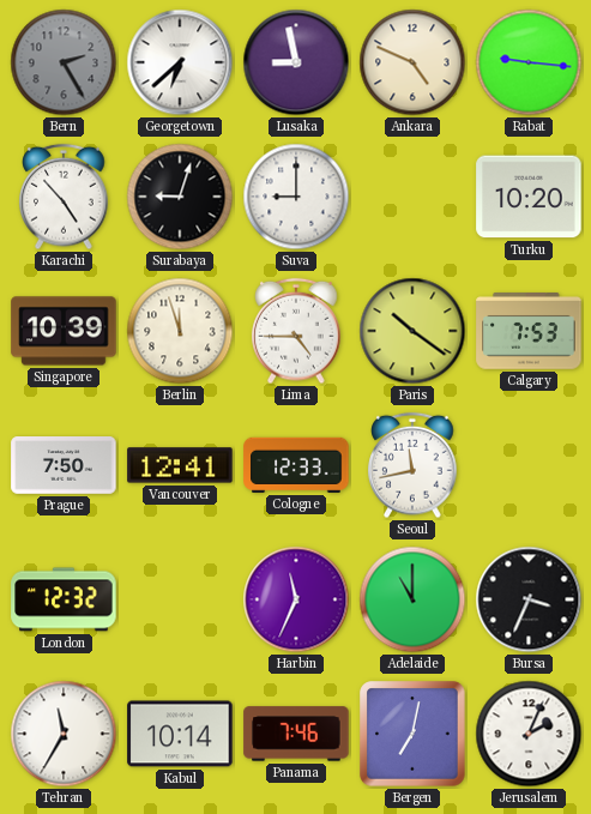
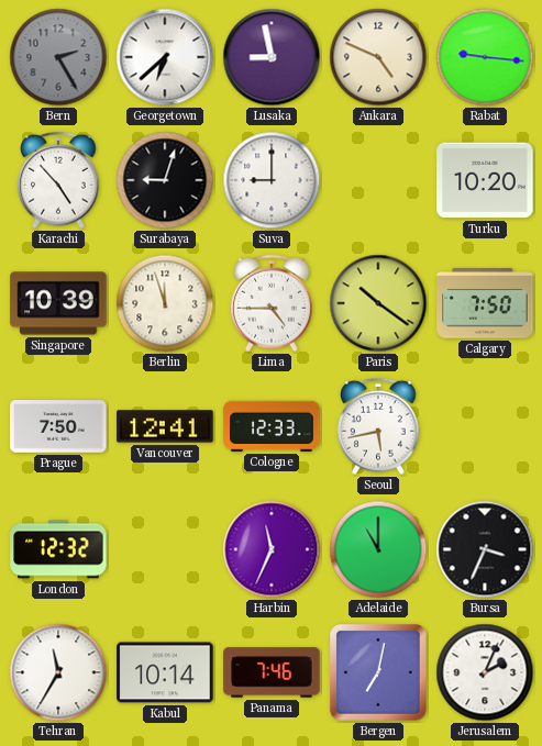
Calgary: 7:53 -> 7:50 (485, 304)
Seoul: 11:43 -> 5:43 (378, 426)
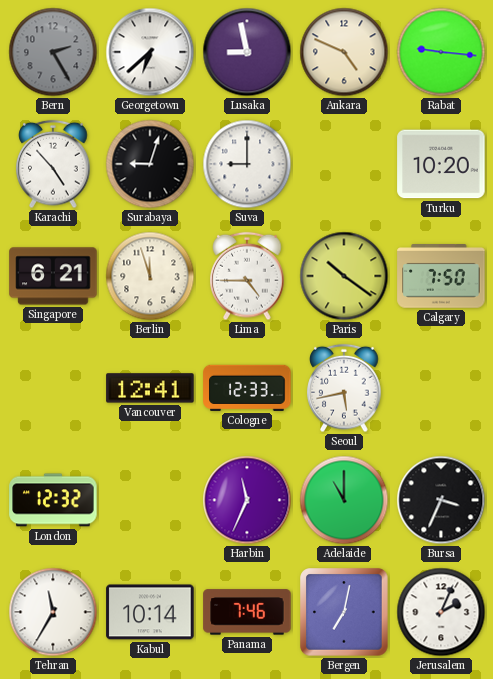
Singapore: 10:39 -> 6:21 (53, 276)
Prague: 7:50 -> none (58, 427)
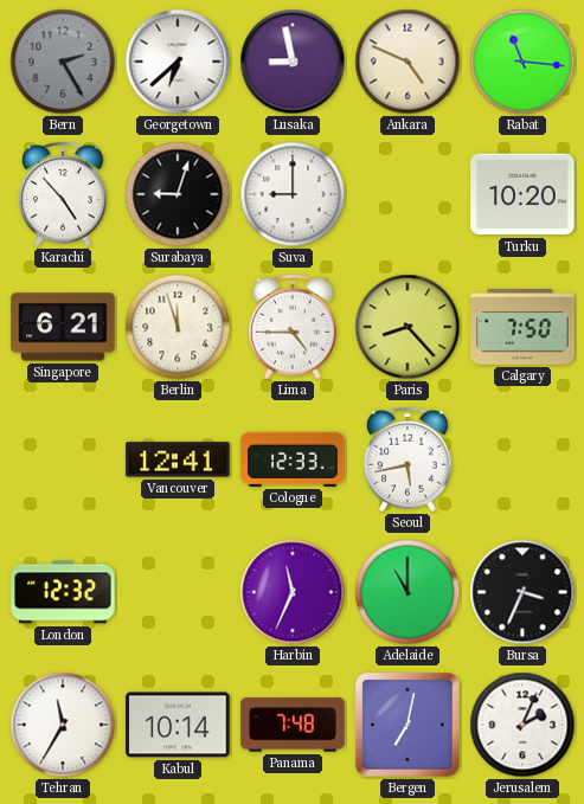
Rabat: 9:16 -> 11:16 (522, 62)
Paris: 10:21 -> 8:23 (407, 327)
Panama: 7:46 -> 7:48 (293, 725)
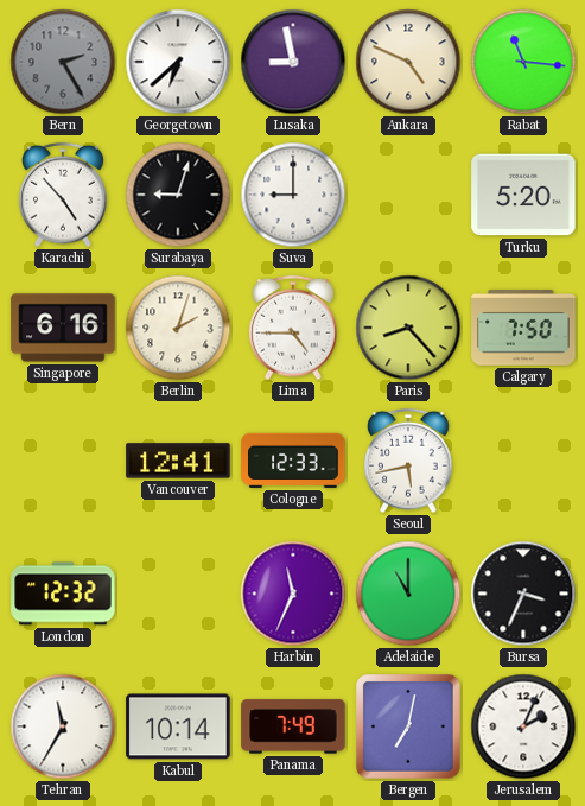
Turku: 10:20 -> 5:20 (523, 195)
Singapore: 6:21 -> 6:16 (63, 328)
Berlin: 11:57 -> 2:03 (178, 328)
Panama: 7:48 -> 7:49 (293, 726)
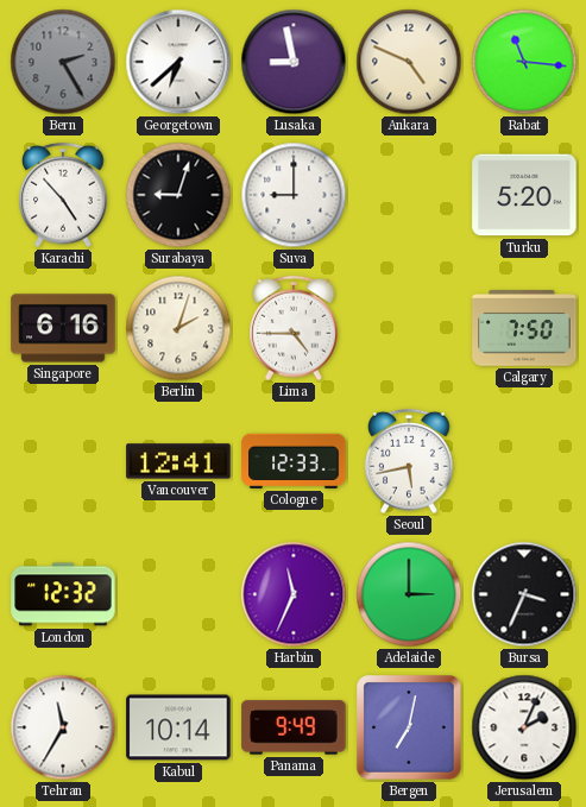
Paris: 8:23 -> none (408, 328)
Adelaide: 11:00 -> 3:00 (409, 594)
Panama: 7:49 -> 9:49 (294, 727)
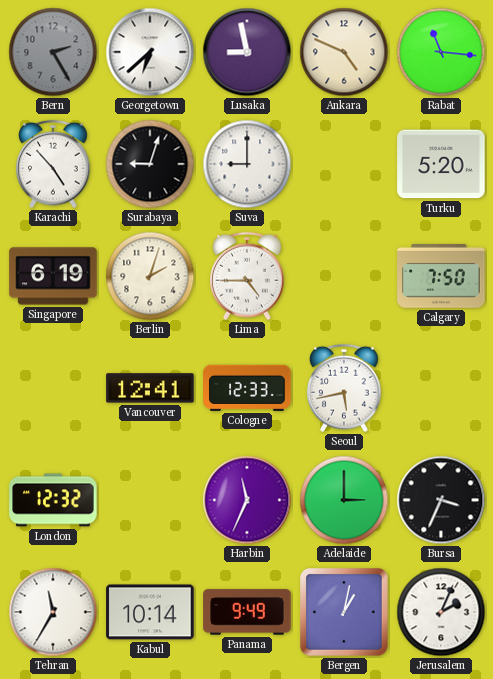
Singapore: 6:16 -> 6:19 (53, 276)
Bergen: 7:02 -> 1:02 (344, 612)
